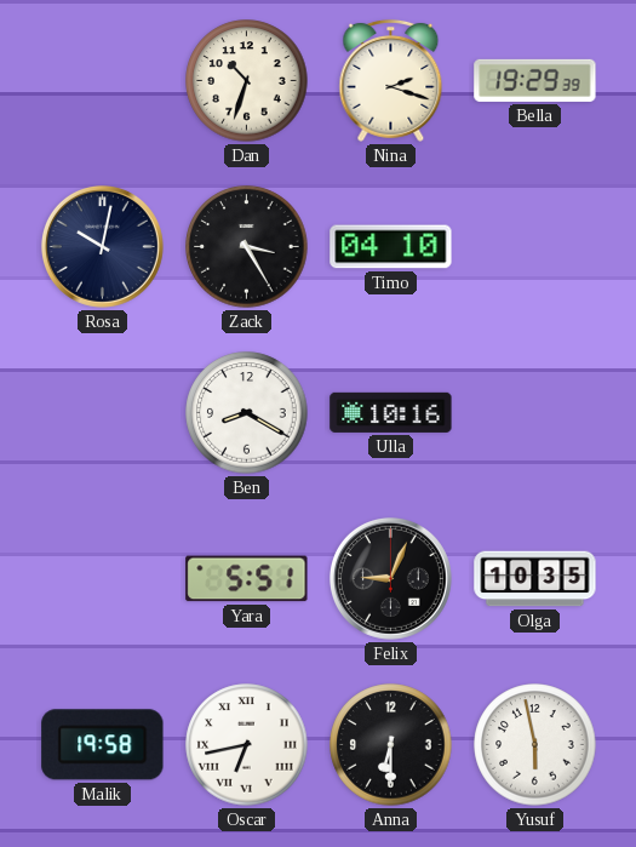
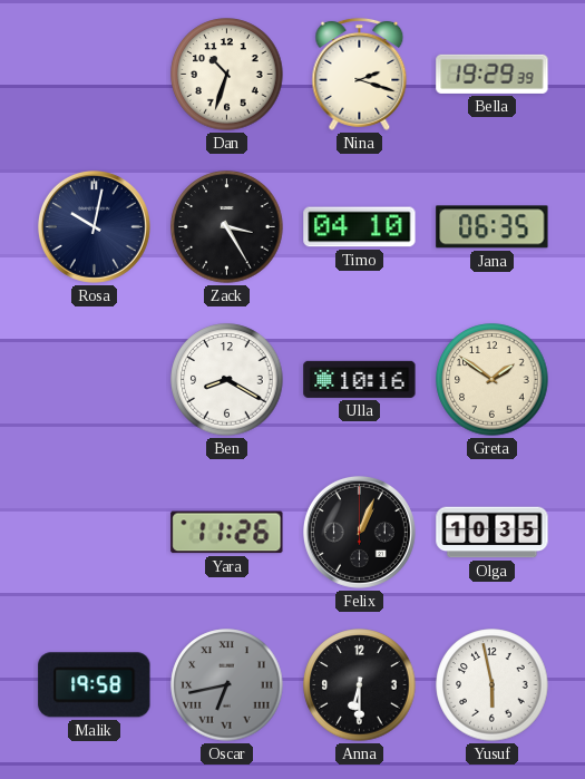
Jana: none -> 06:35 (493, 227)
Greta: none -> 1:51 (493, 380)
Yara: 5:51 -> 11:26 (227, 533)
Felix: 9:04 -> 1:04 (359, 532)
Oscar dial: white -> grey (227, 685)
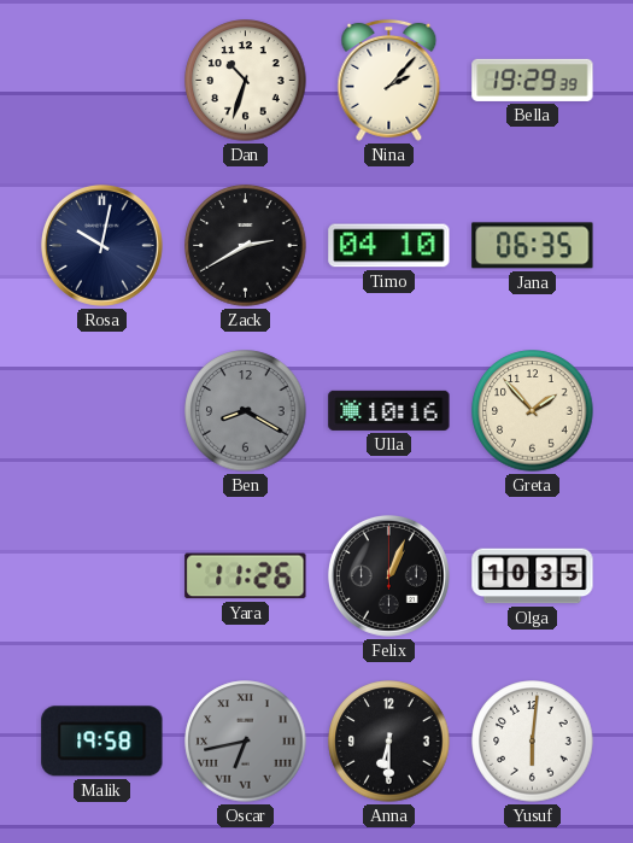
Nina: 2:18 -> 2:07 (389, 80)
Zack: 3:25 -> 2:40 (246, 246)
Ben dial: white -> grey (246, 411)
Greta: 1:51 -> 1:53 (533, 411)
Yusuf: 5:58 -> 6:01 (533, 742)
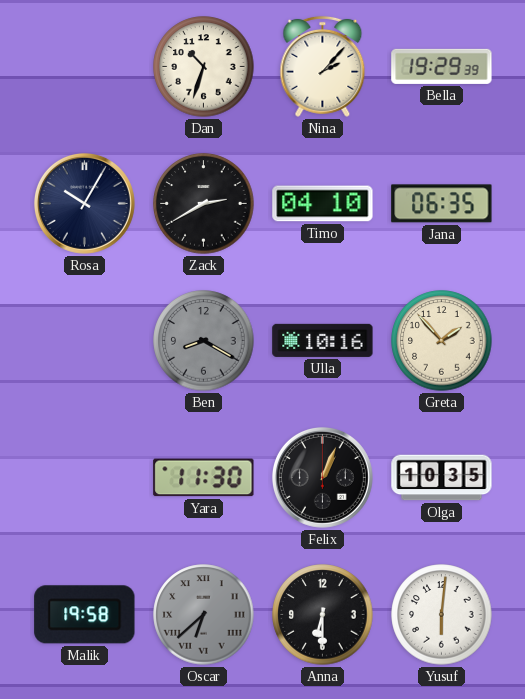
Rosa: 10:02 -> 10:05 (84, 203)
Yara: 11:26 -> 11:30 (204, 478)
Oscar: 6:43 -> 6:38 (204, 615)
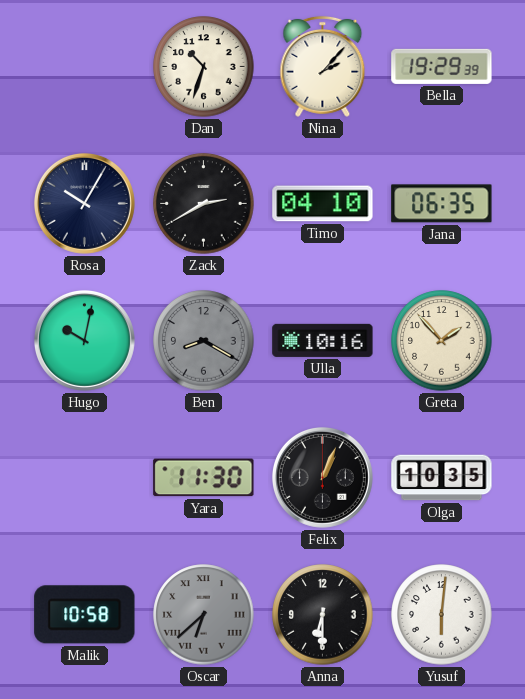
Hugo: none -> 10:02 (84, 340)
Malik: 19:58 -> 10:58 (85, 615)
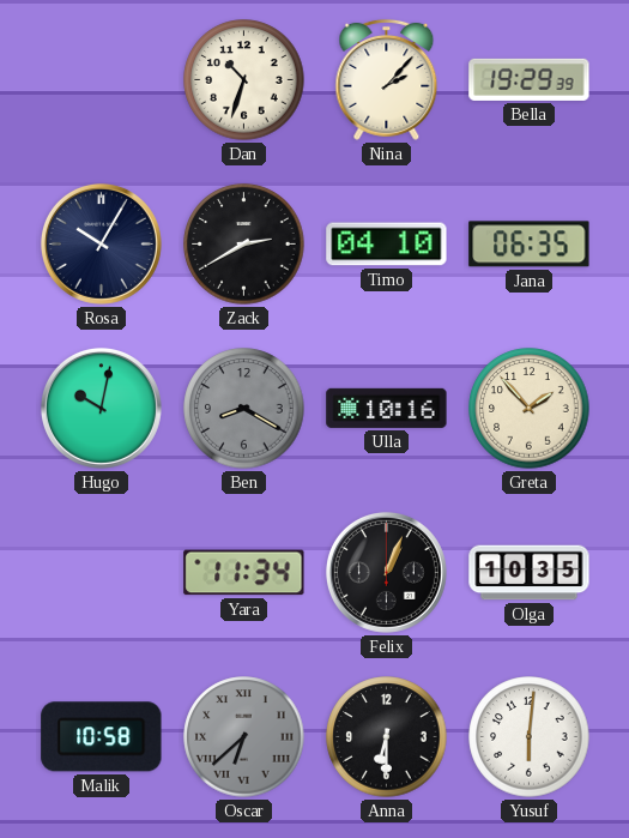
Yara: 11:30 -> 11:34 (244, 573)
